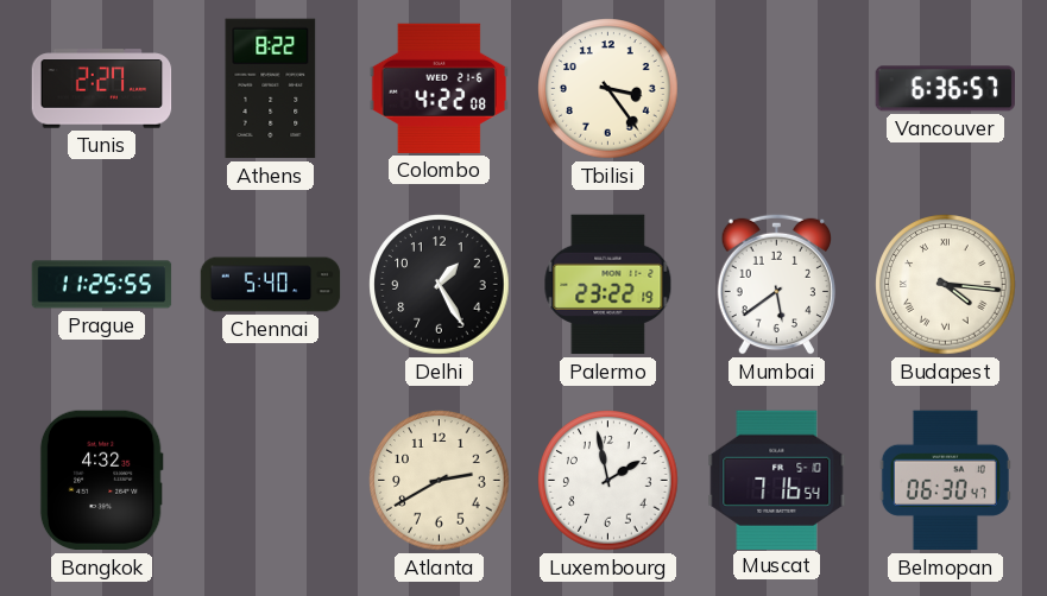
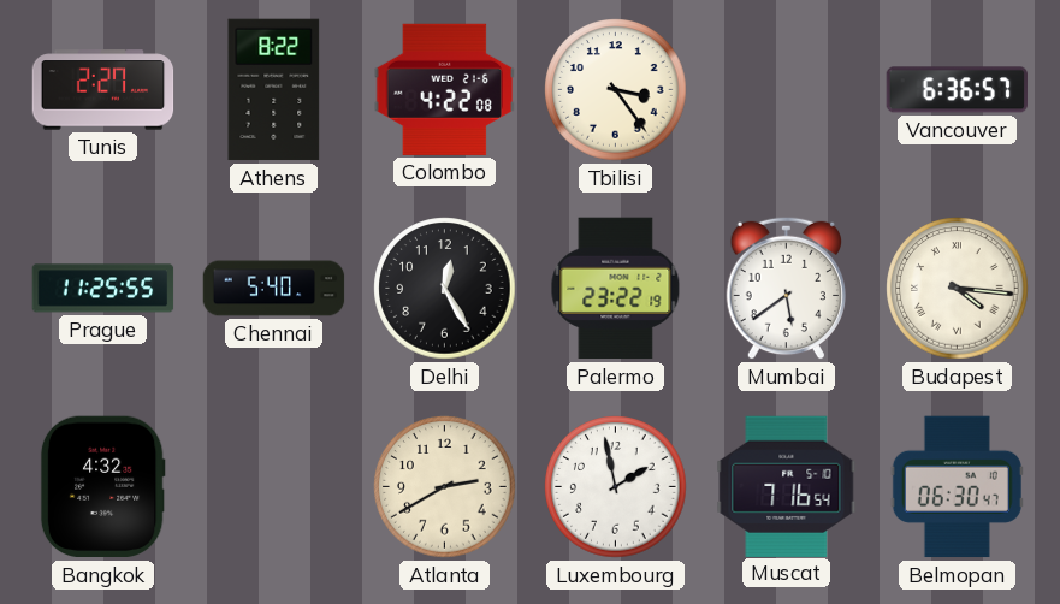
Delhi: 1:25 -> 12:25 (445, 289)
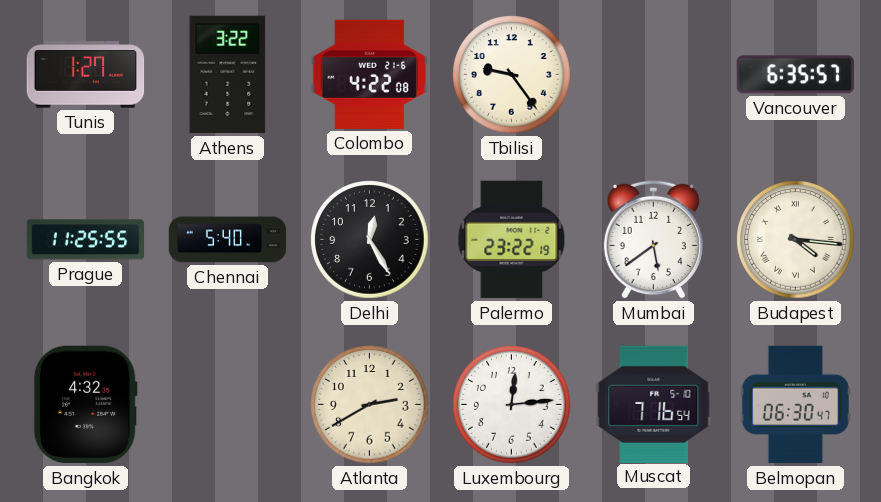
Tunis: 2:27 -> 1:27 (86, 75)
Athens: 8:22 -> 3:22 (228, 75)
Tbilisi: 3:24 -> 9:24 (512, 75)
Vancouver: 6:36 -> 6:35 (796, 75)
Luxembourg: 1:58 -> 12:14 (512, 405)
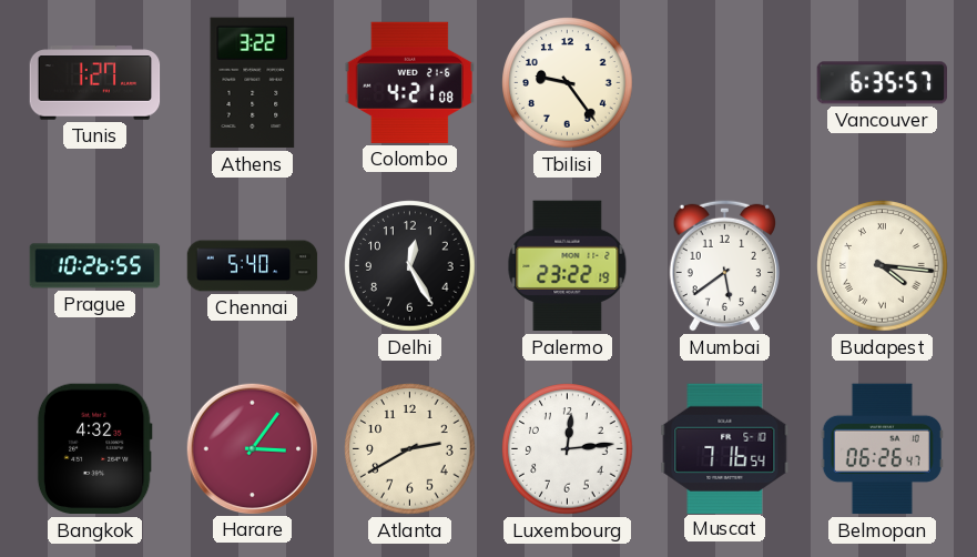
Colombo: 4:22 -> 4:21 (409, 82)
Prague: 11:25 -> 10:26 (95, 266)
Harare: none -> 3:06 (252, 448)
Belmopan: 06:30 -> 06:26 (882, 449)
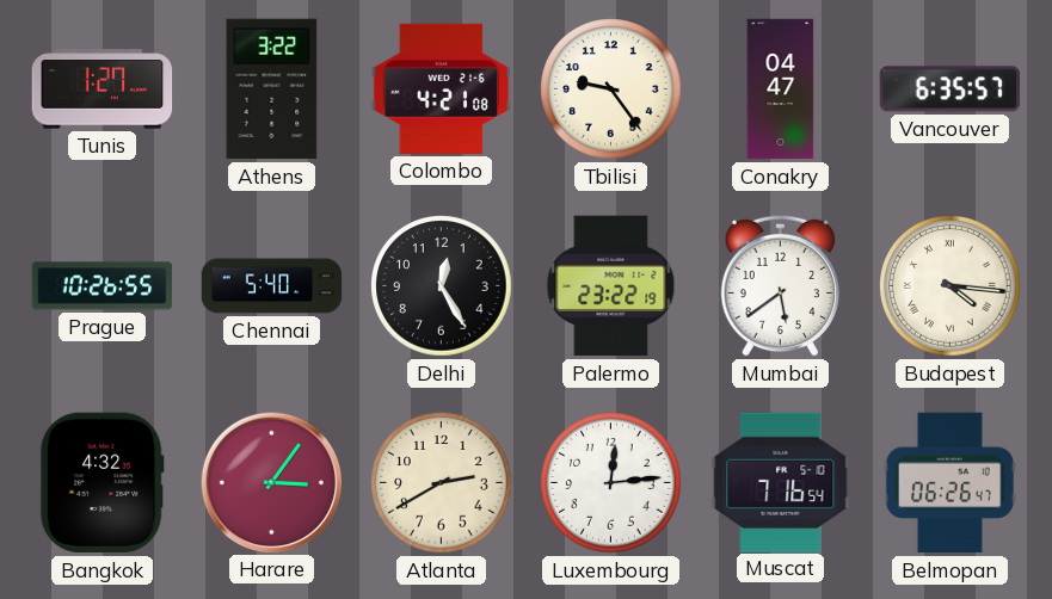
Conakry: none -> 04:47 (781, 89)
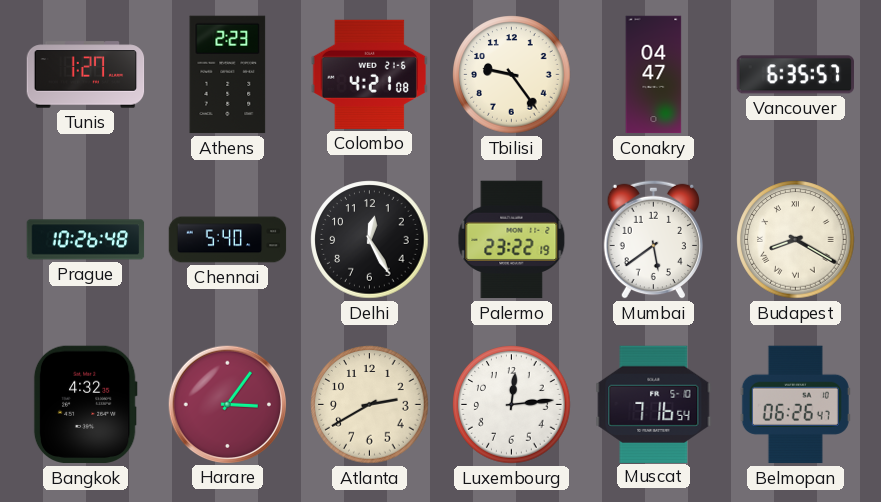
Athens: 3:22 -> 2:23 (228, 75)
Prague: 10:26:55 -> 10:26:48 (86, 240)
Budapest: 4:16 -> 8:20 (796, 240)
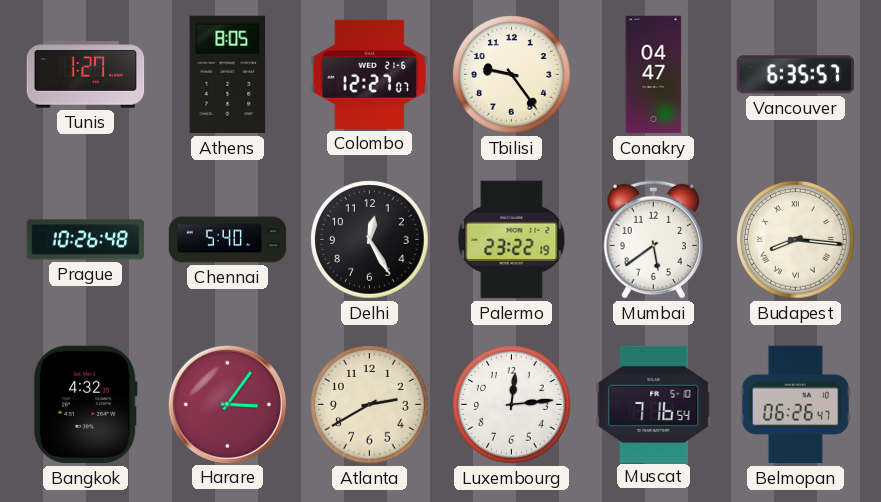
Athens: 2:23 -> 8:05 (228, 75)
Colombo: 4:21 -> 12:27 (369, 74)
Budapest: 8:20 -> 8:16 (796, 240)
